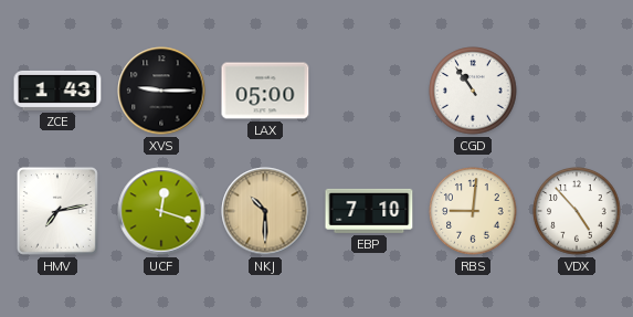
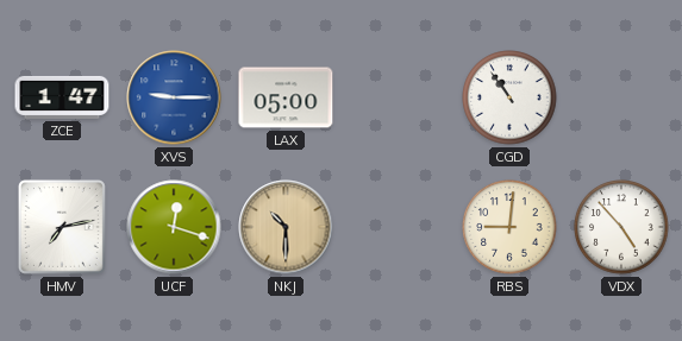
ZCE: 1:43 -> 1:47 (62, 97)
XVS dial: black -> blue (174, 97)
EBP: 7:10 -> none (369, 211)
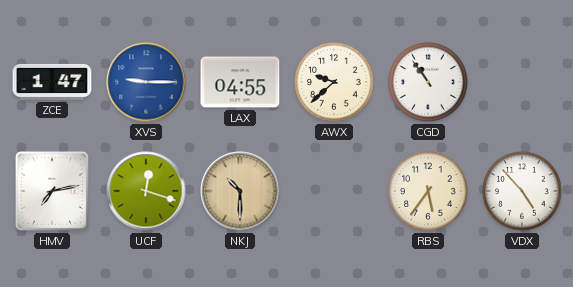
LAX: 05:00 -> 04:55 (240, 82)
AWX: none -> 9:38 (334, 82)
RBS: 9:01 -> 5:36 (428, 191)
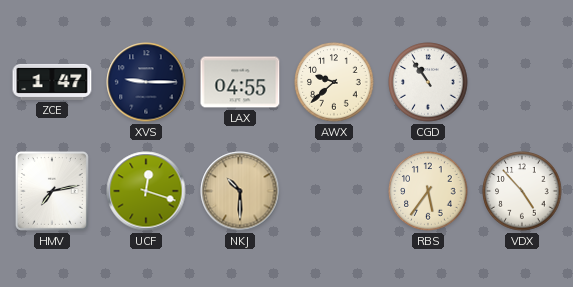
XVS dial: blue -> navy (146, 82)
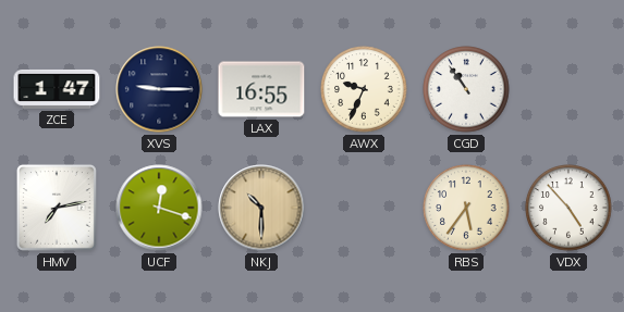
LAX: 04:55 -> 16:55 (261, 89)
AWX: 9:38 -> 9:34 (364, 89)
